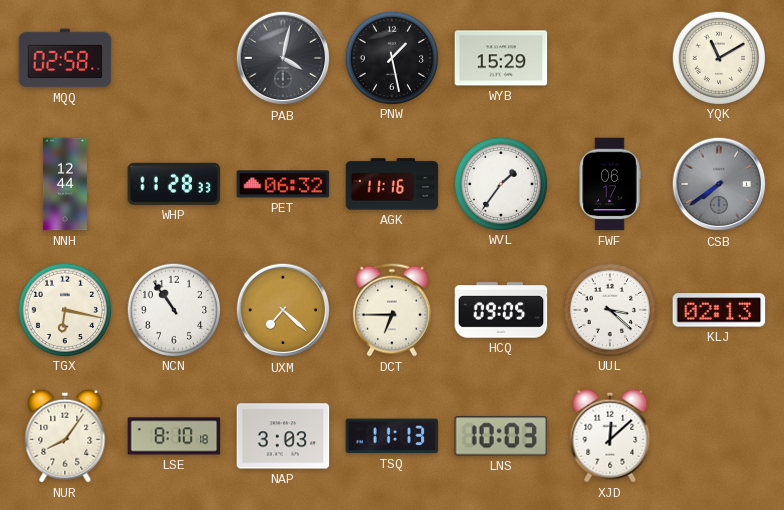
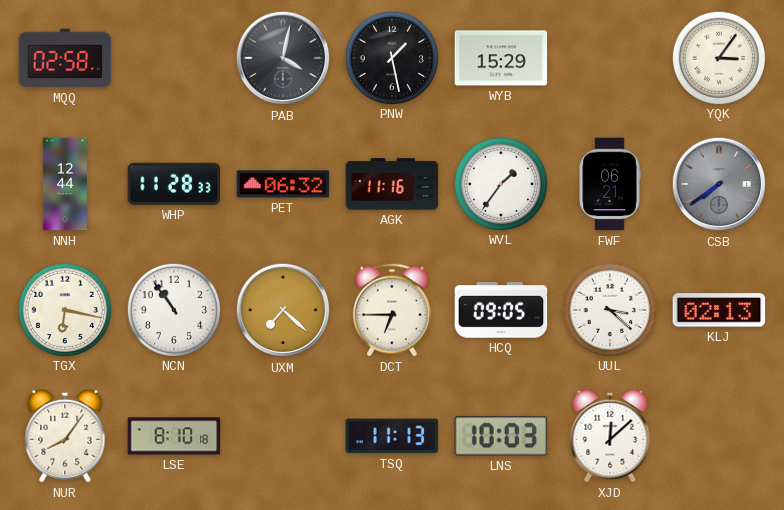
YQK: 11:10 -> 3:06 (718, 57)
FWF: 06:17 -> 06:21 (610, 184)
NAP: 3:03 -> none (283, 436)
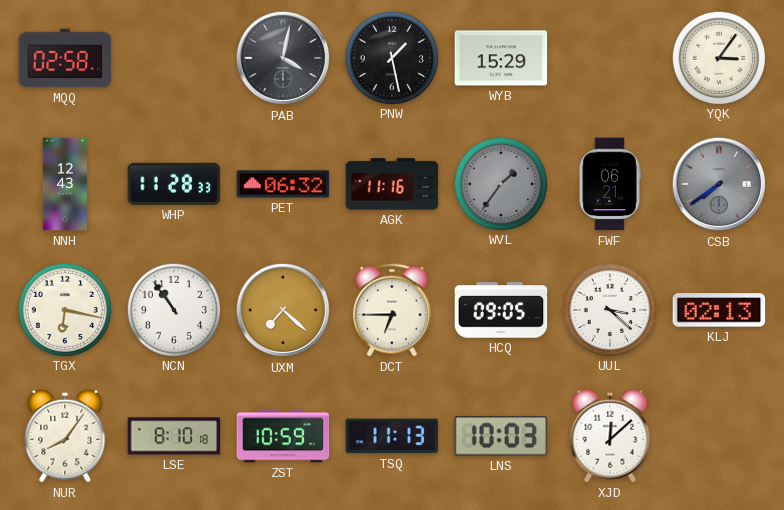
NNH: 12:44 -> 12:43 (65, 184)
WVL dial: white -> grey (500, 183)
ZST: none -> 10:59 (283, 436)
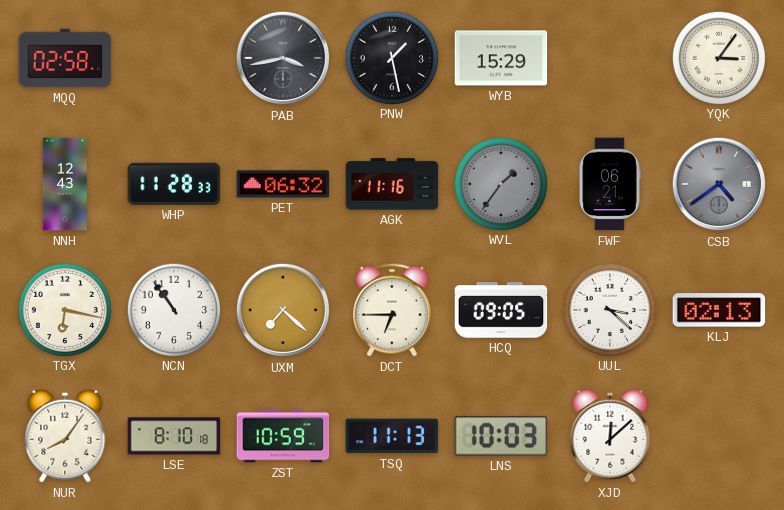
PAB: 4:02 -> 3:43 (283, 58)
CSB: 7:39 -> 4:39 (719, 184)
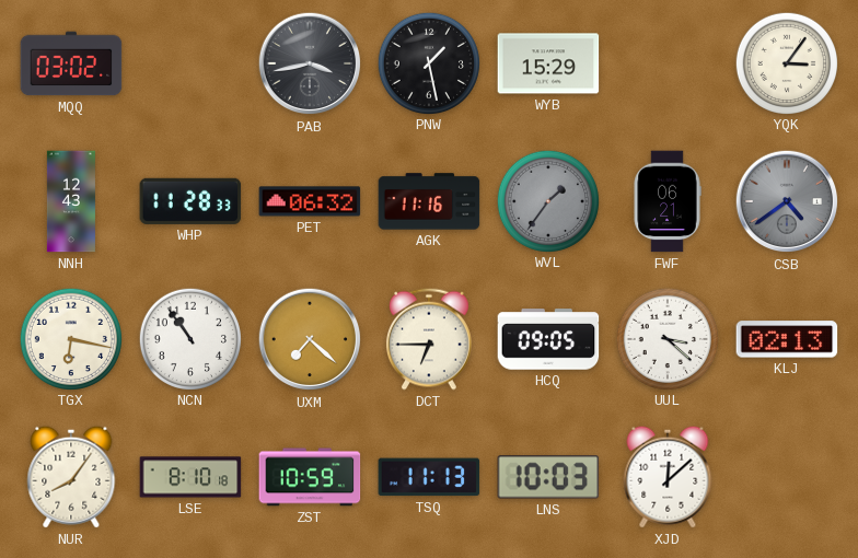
MQQ: 02:58 -> 03:02 (71, 63)
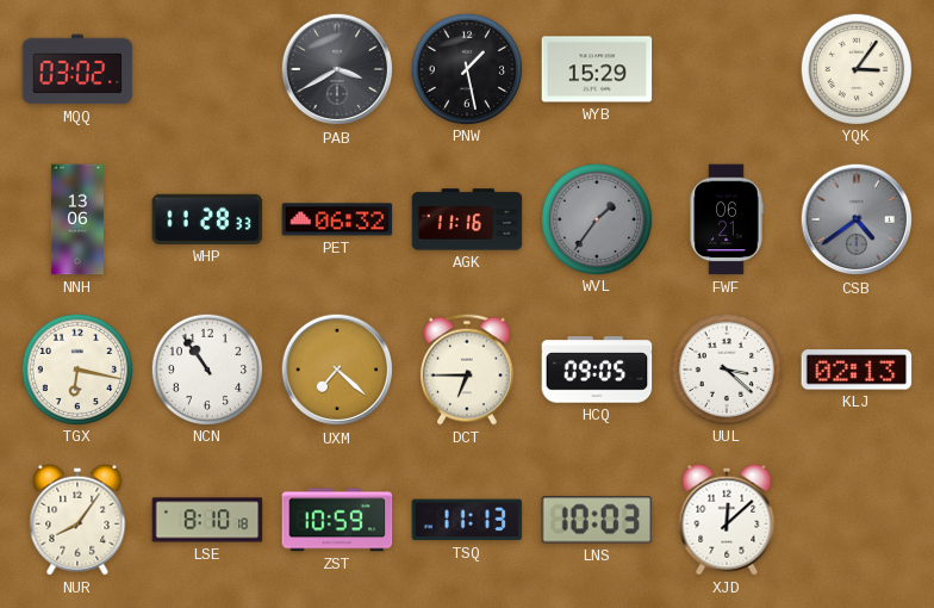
PAB: 3:43 -> 3:40 (337, 69)
NNH: 12:43 -> 13:06 (77, 219)
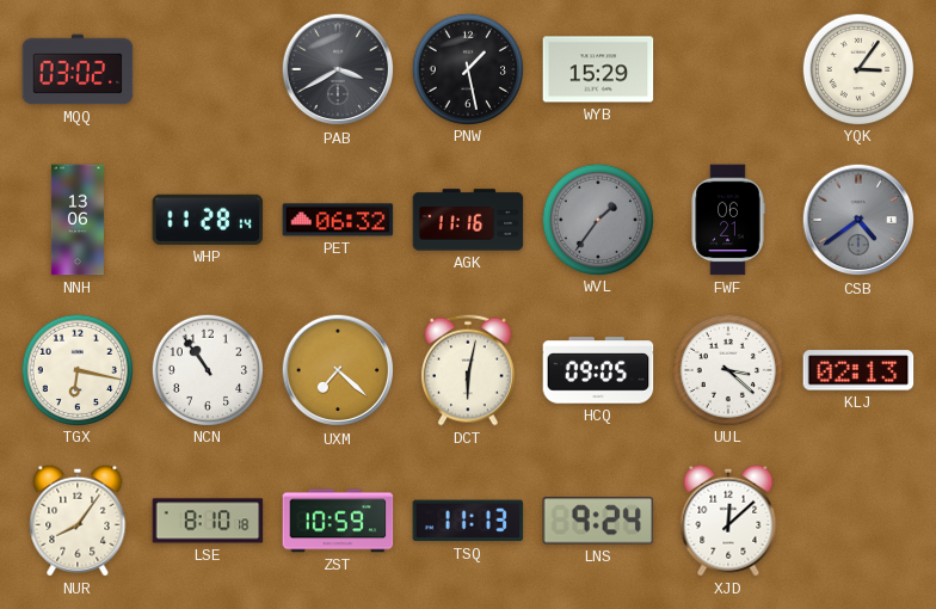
WHP: 11:28:33 -> 11:28:14 (208, 220)
DCT: 6:45 -> 6:02 (468, 370)
LNS: 10:03 -> 9:24 (598, 521)
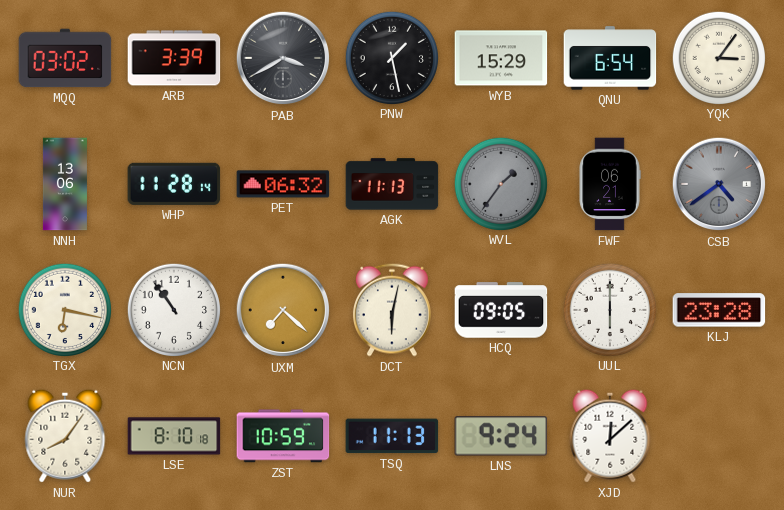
ARB: none -> 3:39 (174, 58)
QNU: none -> 6:54 (610, 58)
AGK: 11:16 -> 11:13 (392, 184)
UUL: 3:22 -> 6:00 (609, 309)
KLJ: 02:13 -> 23:28 (719, 310)
